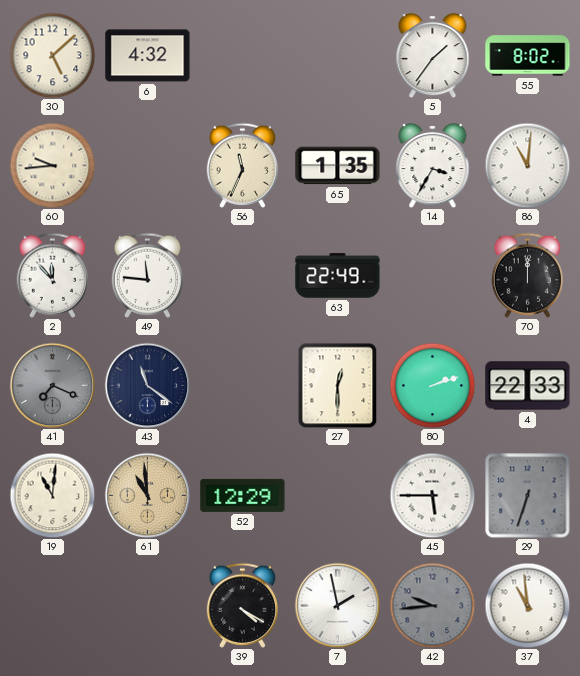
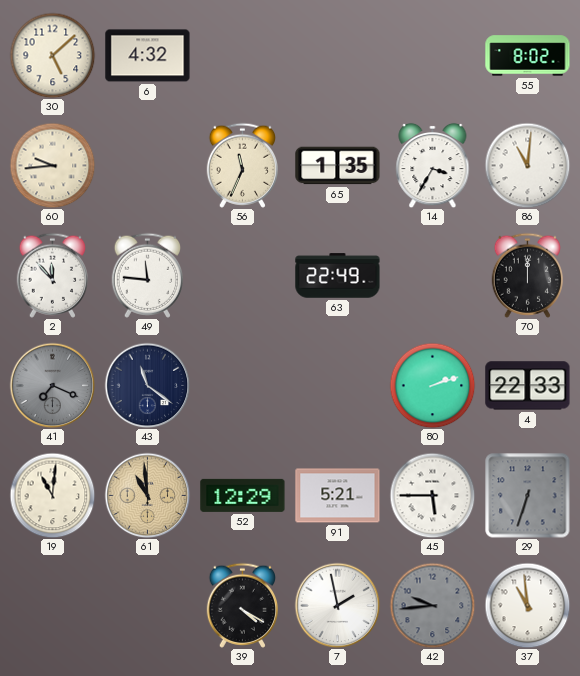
5: 1:36 -> none (433, 55)
27: 12:30 -> none (338, 385)
91: none -> 5:21 (338, 496)
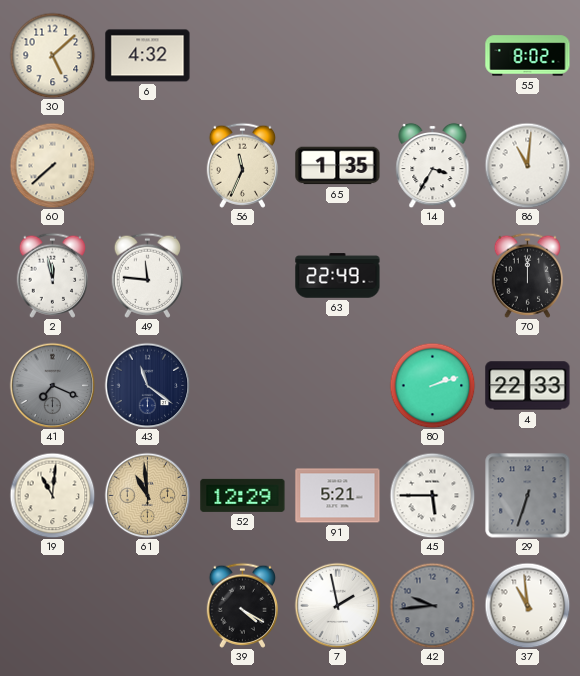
60: 9:44 -> 7:38 (52, 165)
2: 11:53 -> 11:58 (52, 275)
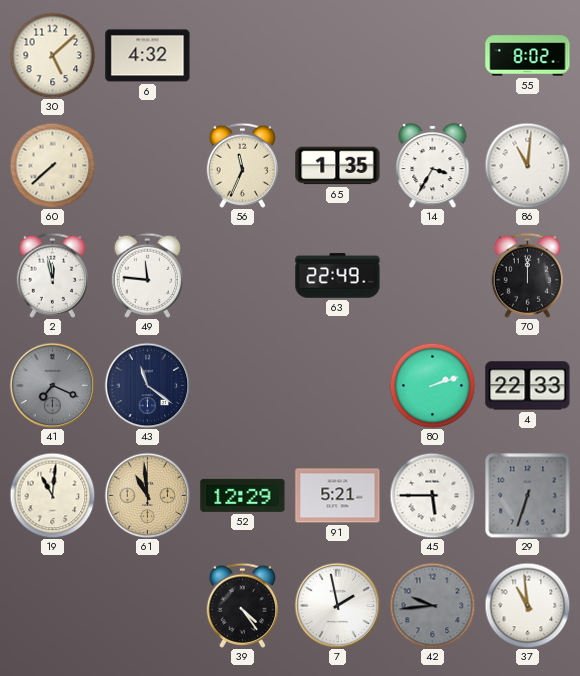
39: 4:20 -> 4:24 (242, 605)
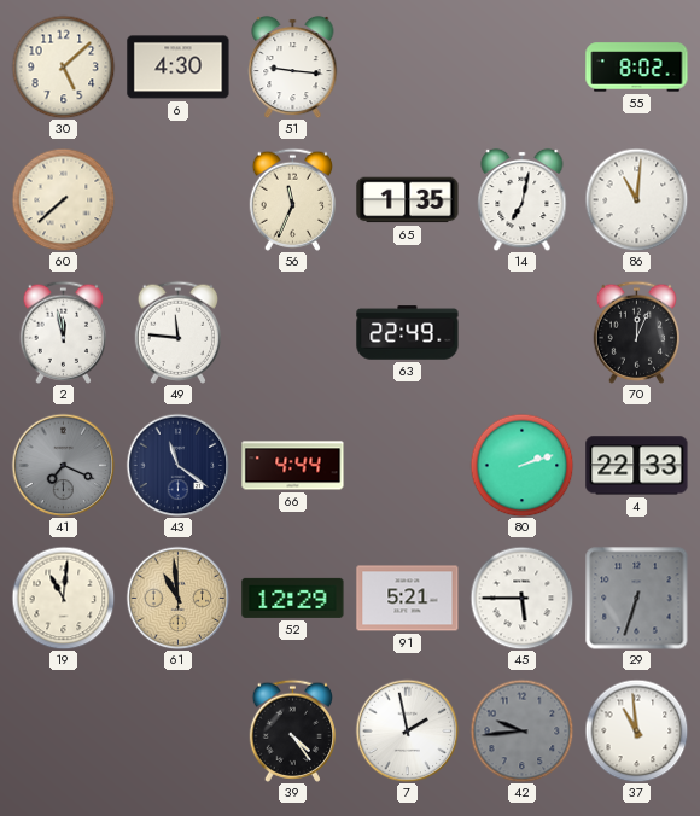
6: 4:32 -> 4:30 (179, 68)
51: none -> 9:16 (293, 66)
14: 3:35 -> 7:02 (523, 199)
70: 12:00 -> 12:04 (636, 332)
66: none -> 4:44 (293, 466)
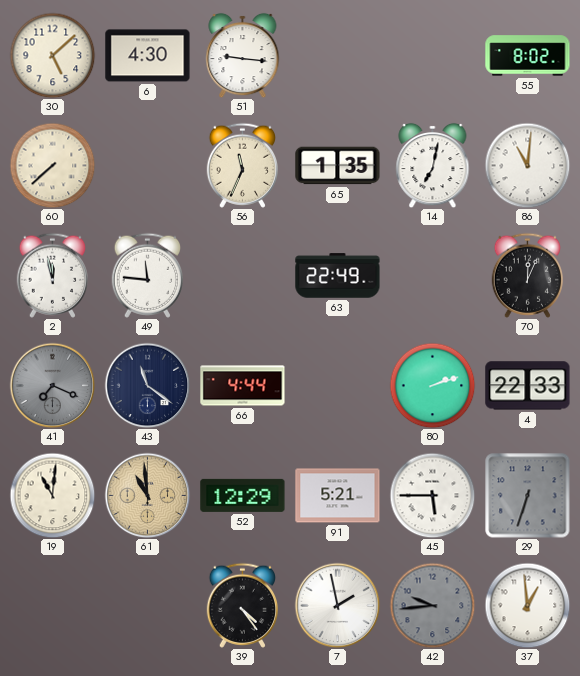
37: 10:59 -> 12:59 (527, 605)
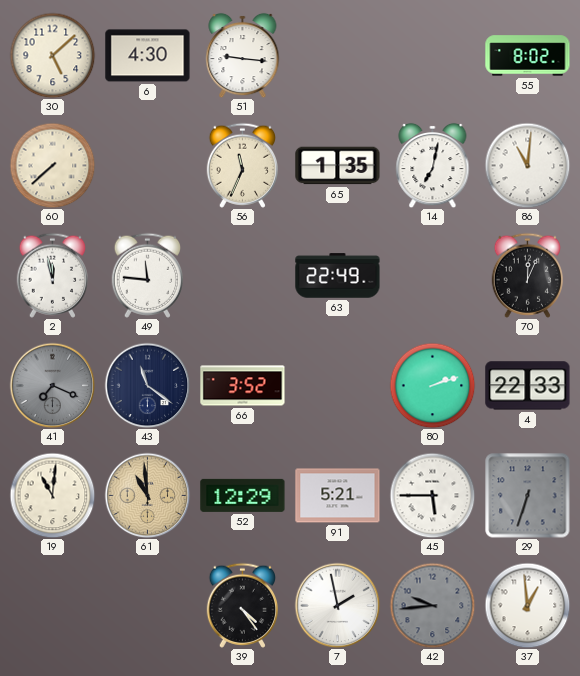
66: 4:44 -> 3:52 (243, 386)
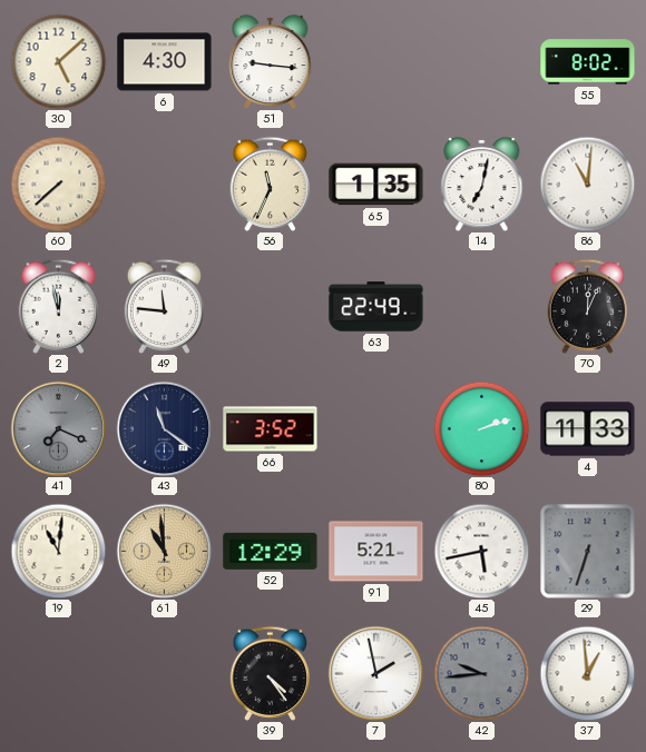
4: 22:33 -> 11:33 (588, 429)
45: 5:45 -> 5:43 (481, 551)
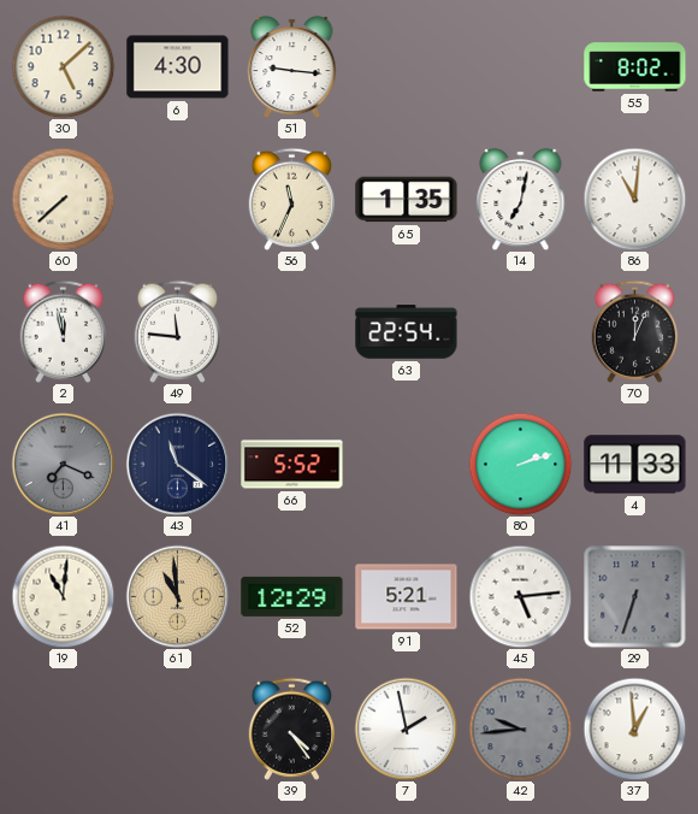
63: 22:49 -> 22:54 (407, 332)
66: 3:52 -> 5:52 (292, 465)
45: 5:43 -> 5:14 (520, 596)
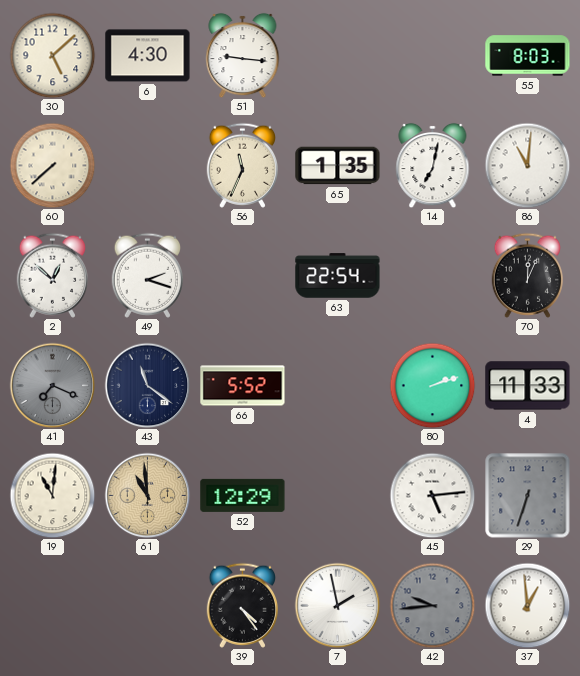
55: 8:02 -> 8:03 (528, 56)
2: 11:58 -> 12:52 (52, 275)
49: 11:46 -> 2:18 (147, 275)
91: 5:21 -> none (407, 597)
